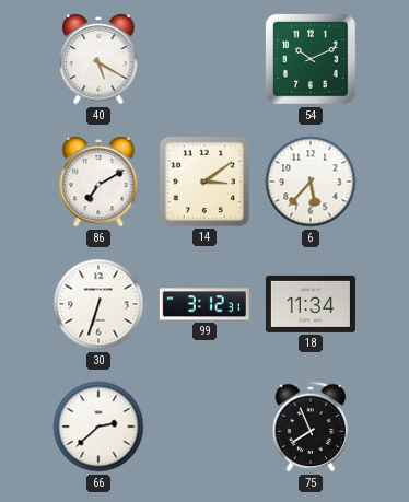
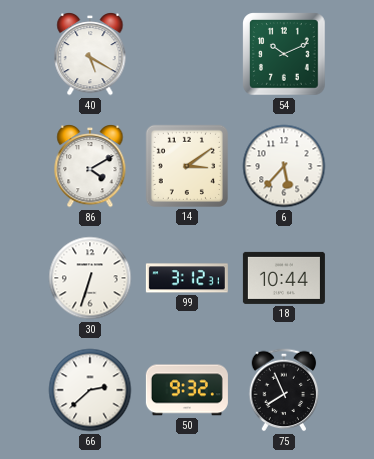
86: 7:10 -> 4:10 (90, 167)
18: 11:34 -> 10:44 (284, 278)
50: none -> 9:32 (187, 390)
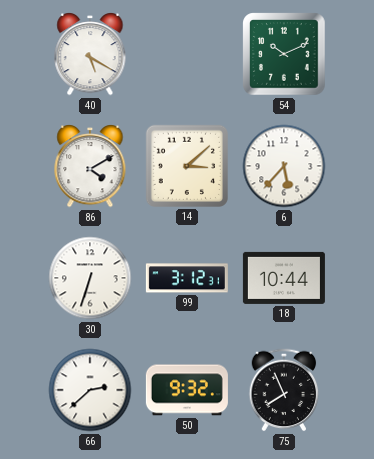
14: 3:09 -> 3:08 (187, 166)
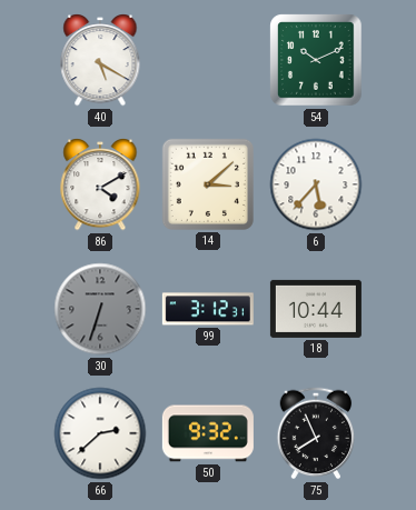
30 dial: white -> grey (100, 309)
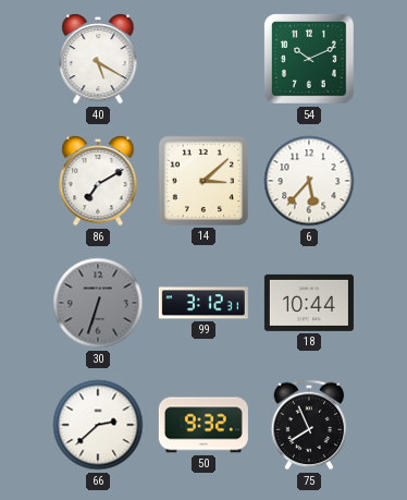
86: 4:10 -> 7:10 (98, 182)
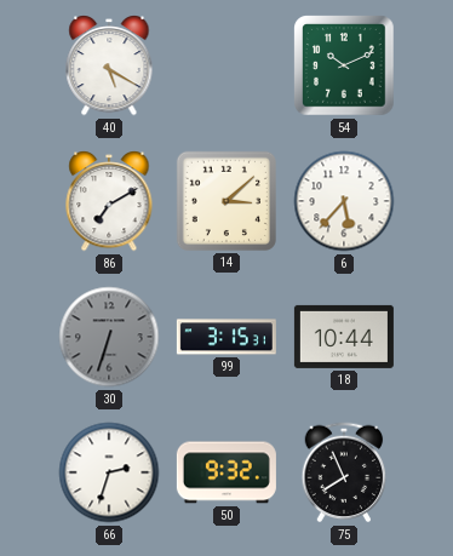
99: 3:12 -> 3:15 (226, 337)
66: 2:38 -> 2:33 (109, 472)
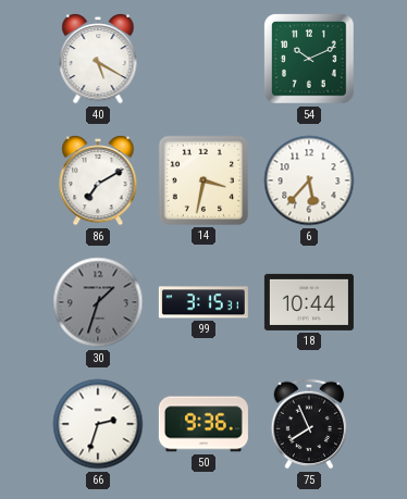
14: 3:08 -> 3:32 (203, 180)
30: 6:33 -> 1:33 (98, 302)
50: 9:32 -> 9:36 (203, 424)
